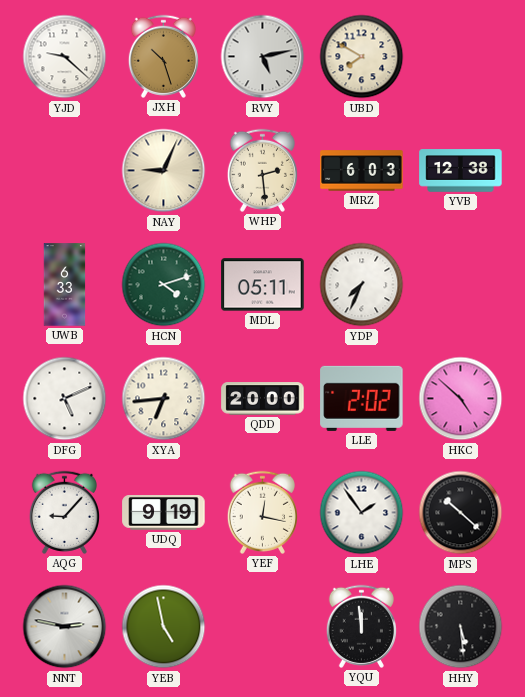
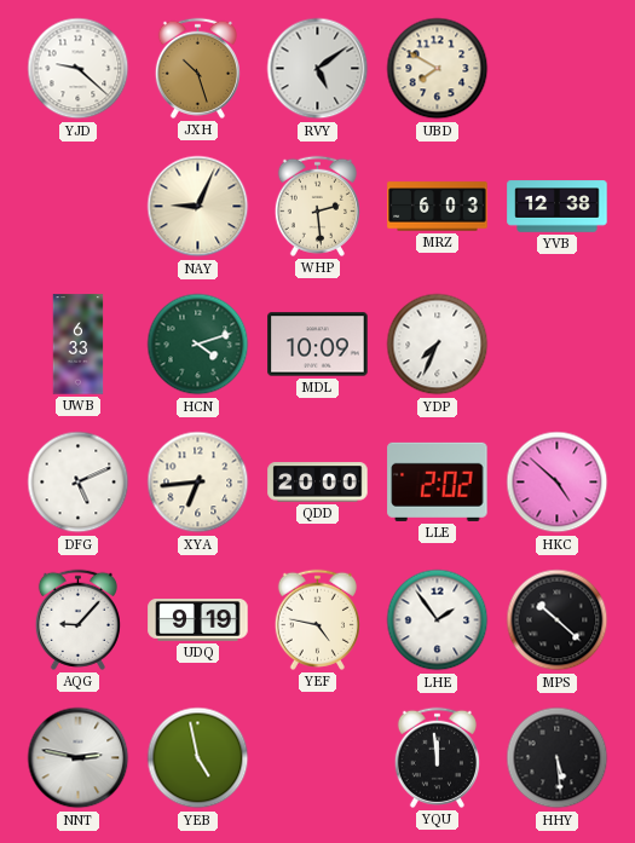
RVY: 5:13 -> 5:09 (318, 69)
MDL: 05:11 -> 10:09 (318, 345)
YEF: 12:17 -> 4:47 (317, 619)
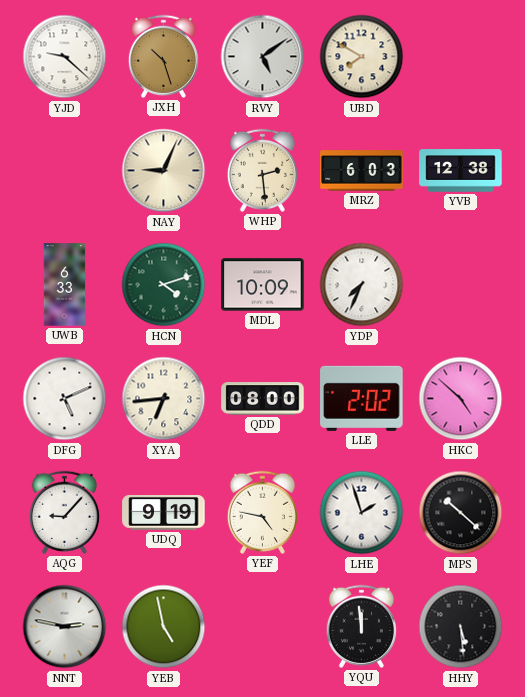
QDD: 20:00 -> 08:00 (263, 399)
LHE: 1:54 -> 1:57 (362, 513)
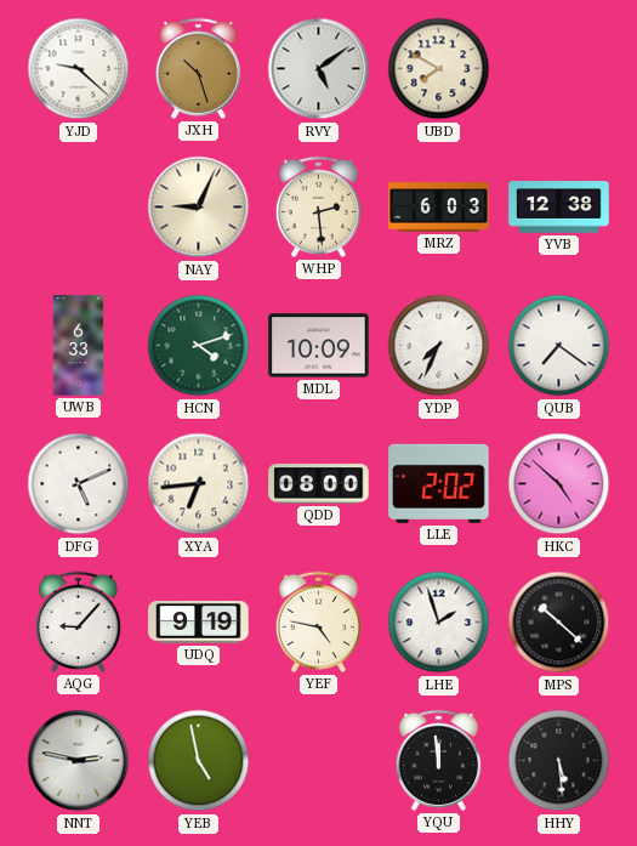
QUB: none -> 7:21 (559, 346)
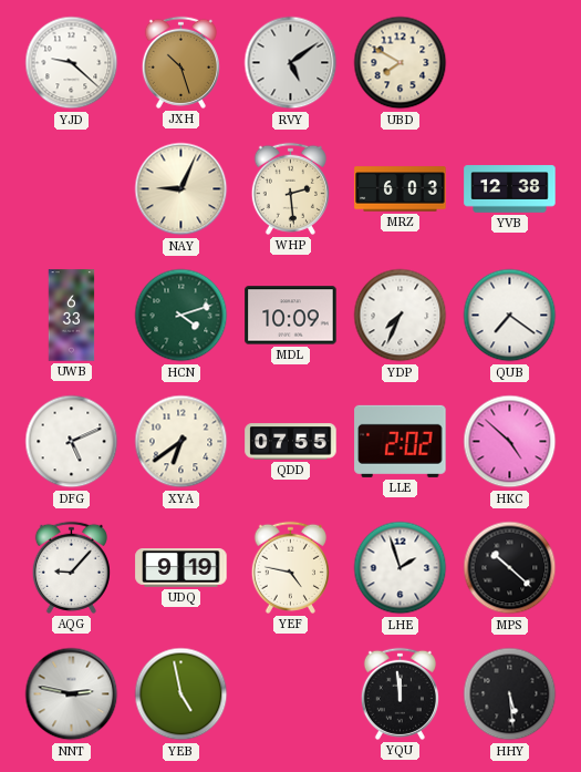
XYA: 6:44 -> 6:39 (181, 442)
QDD: 08:00 -> 07:55 (291, 442)
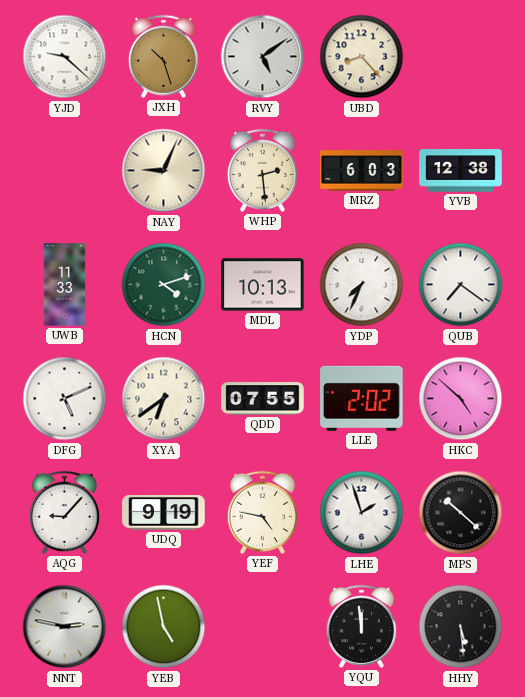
UBD: 7:50 -> 8:23 (362, 57)
UWB: 6:33 -> 11:33 (65, 285)
MDL: 10:09 -> 10:13 (263, 285)
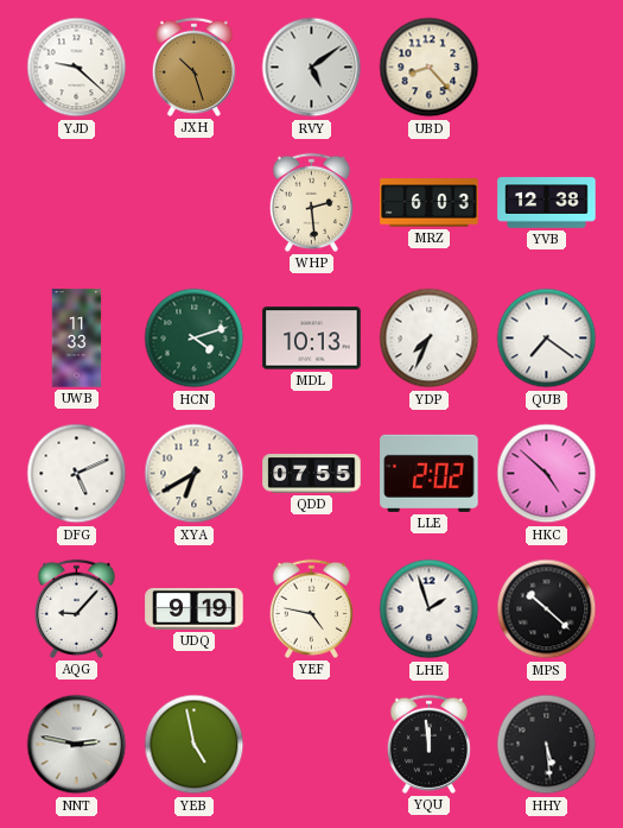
NAY: 9:04 -> none (164, 171)
XYA: 6:39 -> 6:40 (195, 474)
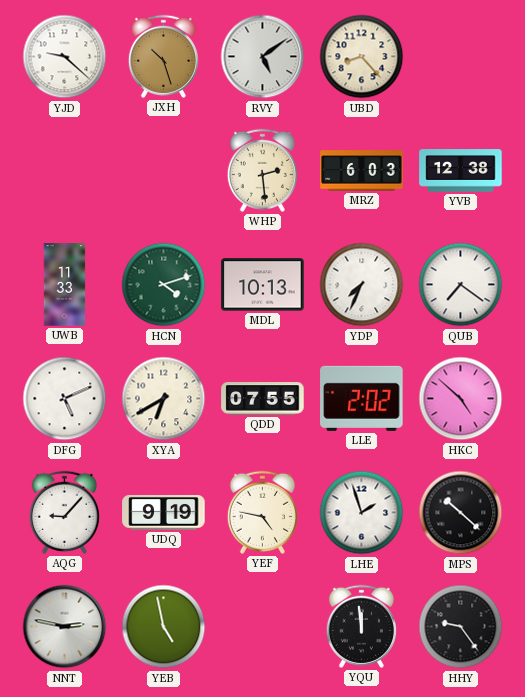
HHY: 5:29 -> 9:24 (461, 627)
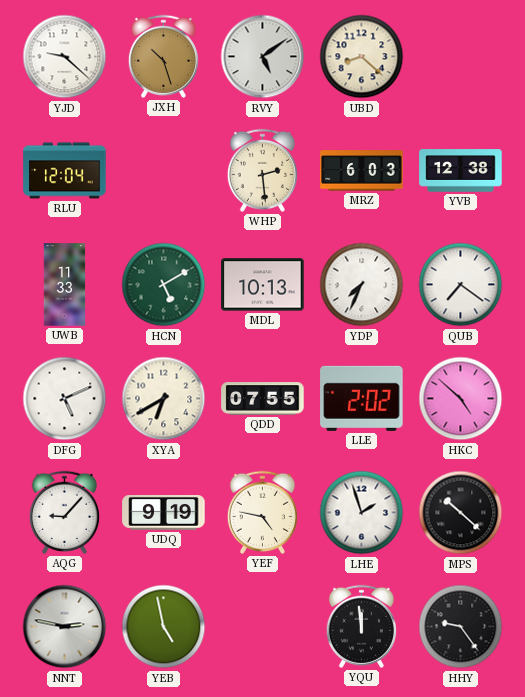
UBD: 8:23 -> 8:22 (362, 57)
RLU: none -> 12:04 (65, 171)
HCN: 4:12 -> 5:10 (164, 285)
